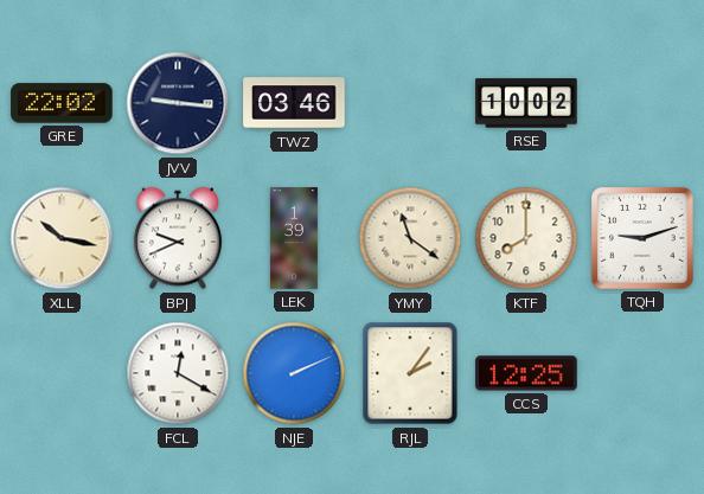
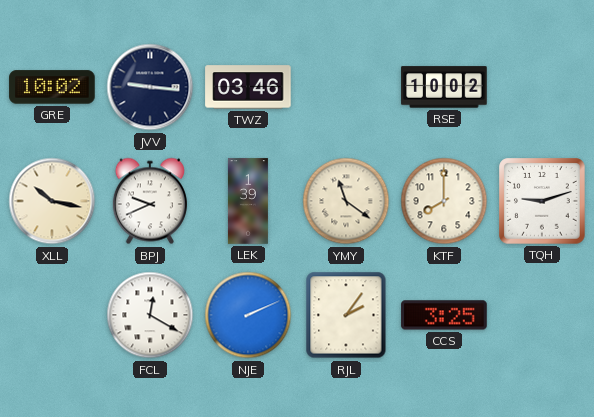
GRE: 22:02 -> 10:02 (52, 87)
CCS: 12:25 -> 3:25 (444, 315)
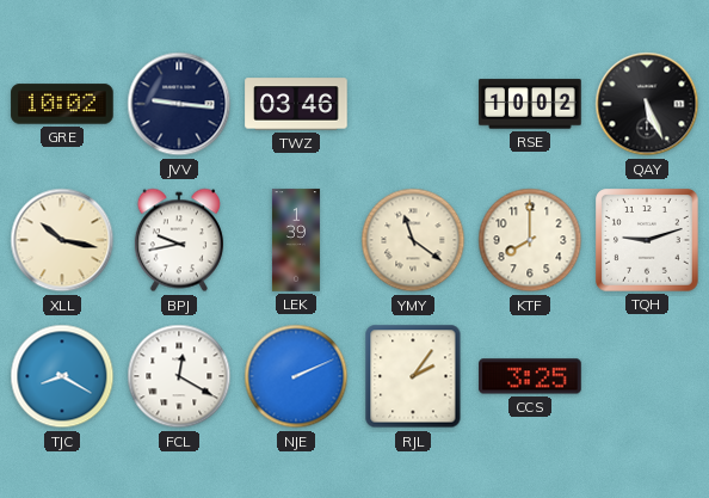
QAY: none -> 5:26 (647, 104)
BPJ: 9:41 -> 9:43 (179, 240)
TJC: none -> 8:20 (62, 376)
